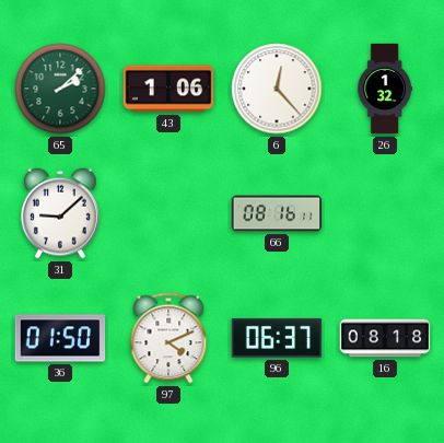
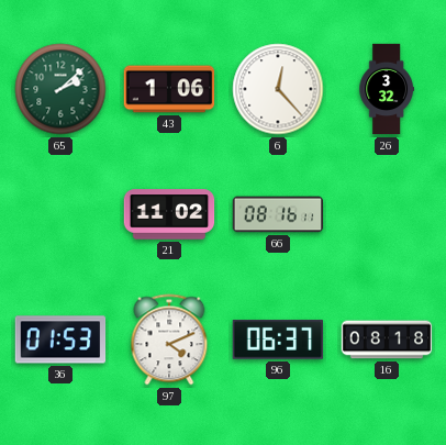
26: 1:32 -> 3:32 (387, 89)
31: 9:08 -> none (61, 213)
21: none -> 11:02 (169, 214)
36: 01:50 -> 01:53 (60, 340)
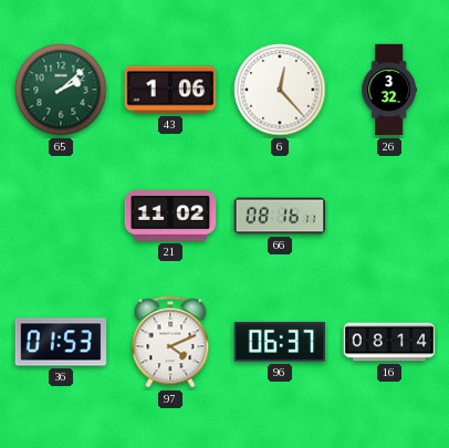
16: 08:18 -> 08:14 (389, 342)
